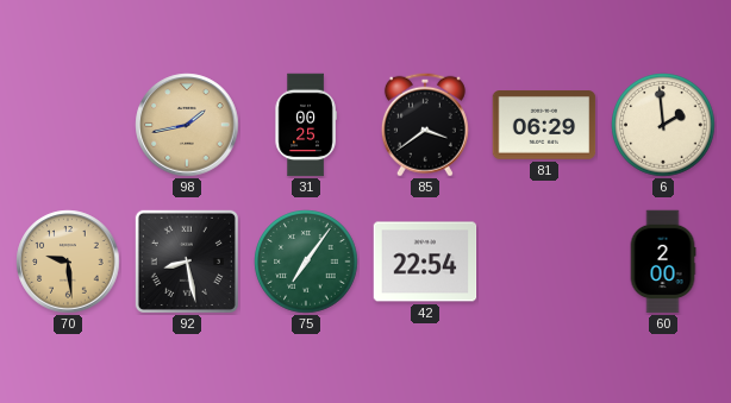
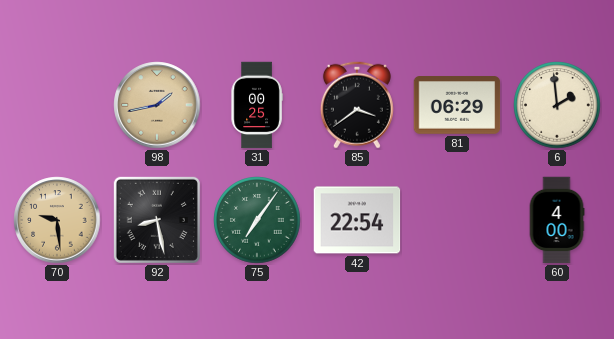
60: 2:00 -> 4:00 (557, 220)
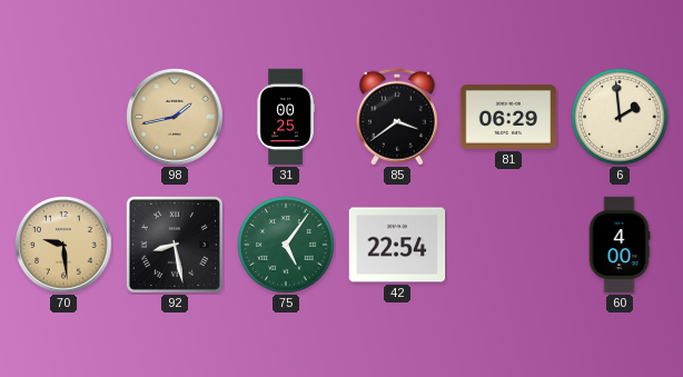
75: 7:06 -> 5:06 (286, 245)
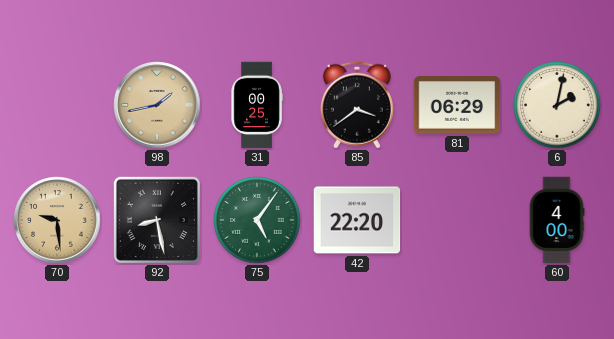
6: 1:59 -> 2:02 (557, 105)
42: 22:54 -> 22:20 (357, 220)
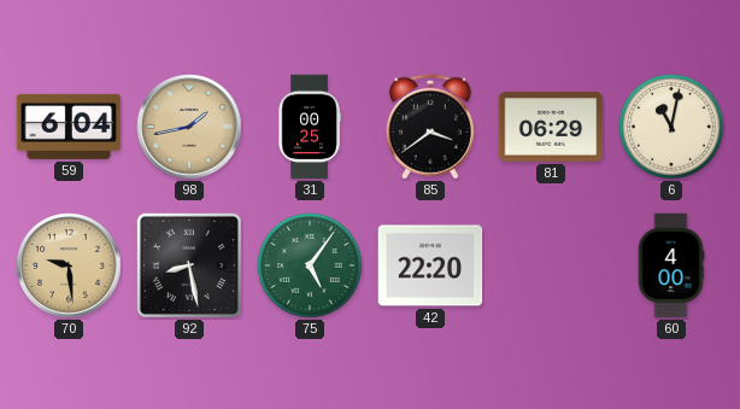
59: none -> 6:04 (69, 127)
6: 2:02 -> 11:02 (671, 127)
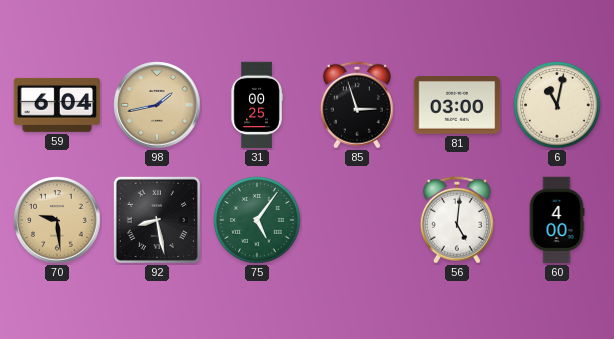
85: 3:39 -> 2:57 (357, 105)
81: 06:29 -> 03:00 (457, 105)
42: 22:20 -> none (430, 265)
56: none -> 5:01 (457, 220)
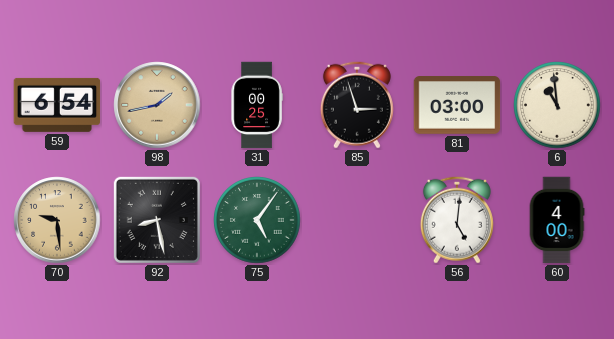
59: 6:04 -> 6:54 (57, 105)
6: 11:02 -> 10:59 (557, 105)
